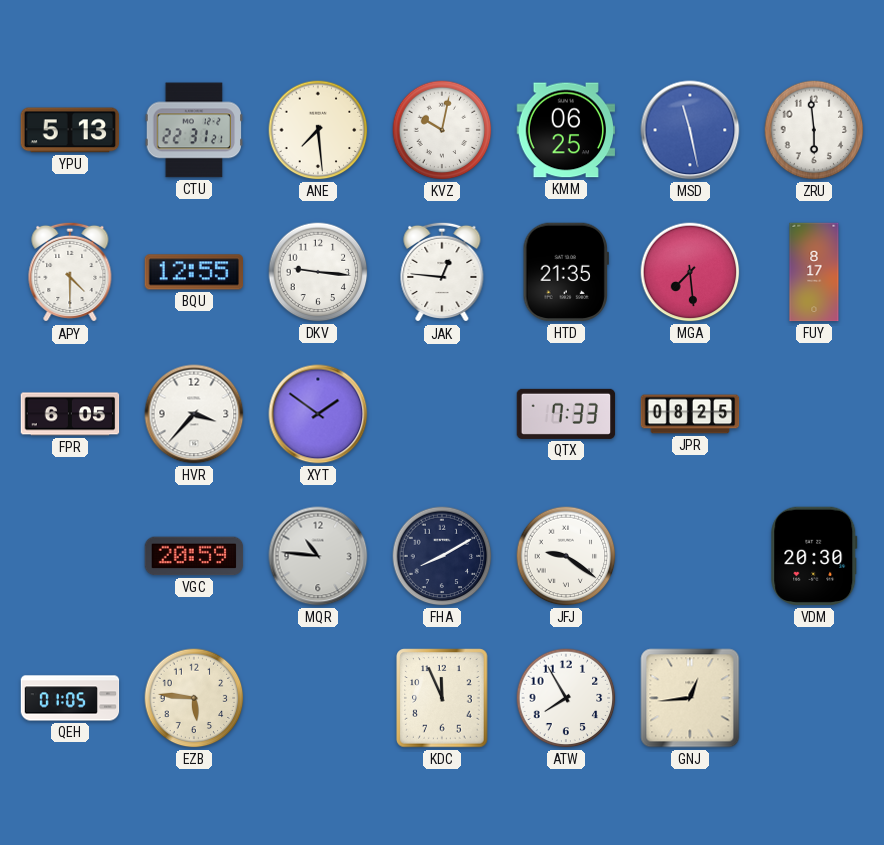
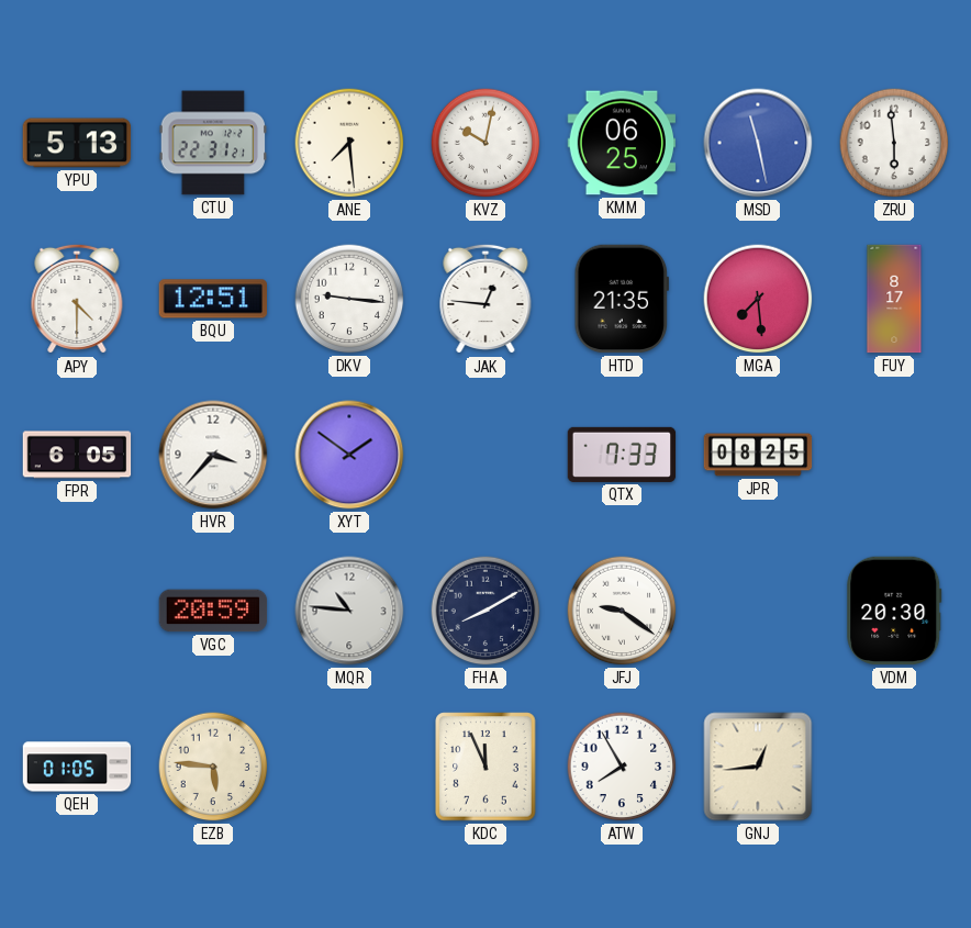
BQU: 12:55 -> 12:51 (212, 299)
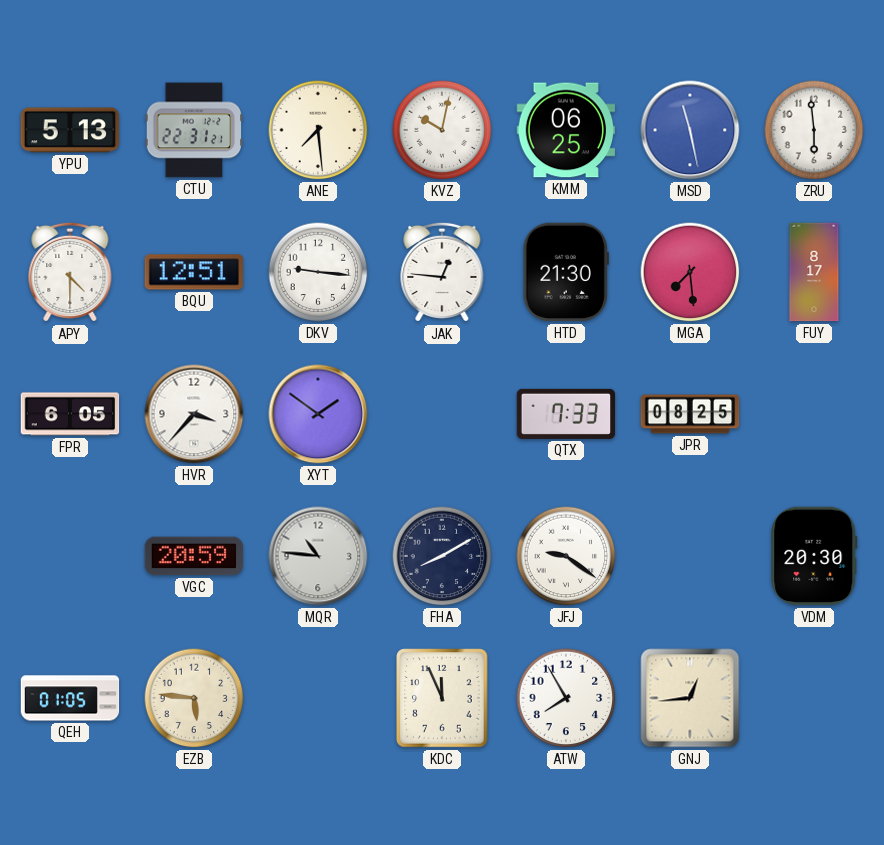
HTD: 21:35 -> 21:30 (566, 272)
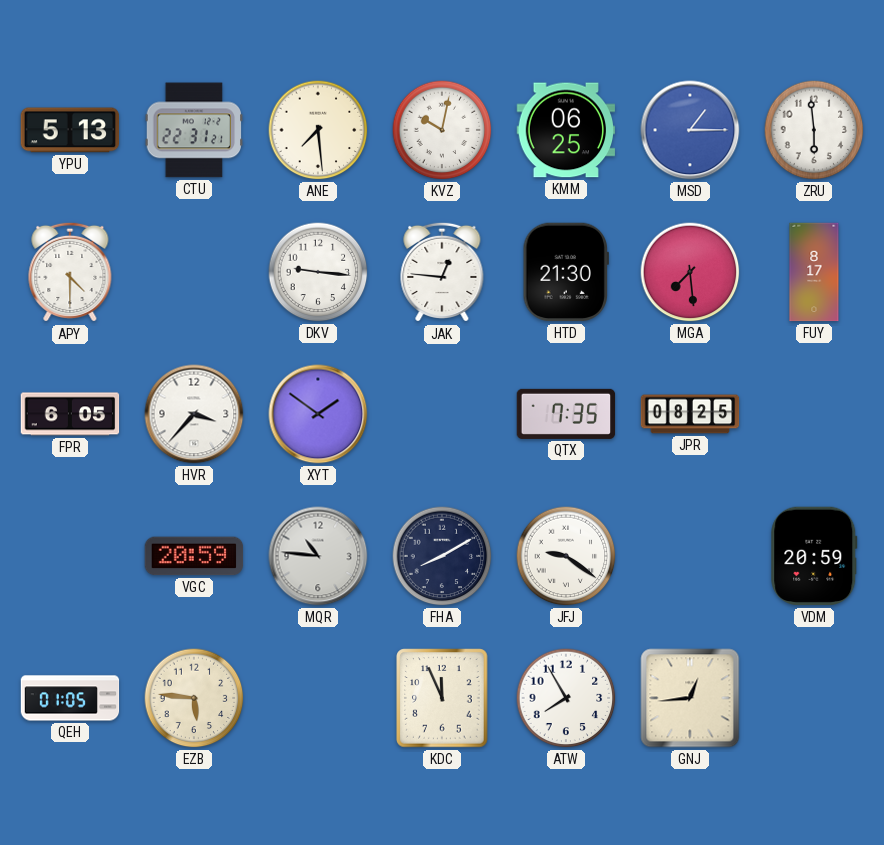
MSD: 11:28 -> 1:15 (690, 130)
BQU: 12:51 -> none (193, 272)
QTX: 7:33 -> 7:35 (566, 414)
VDM: 20:30 -> 20:59 (814, 556)
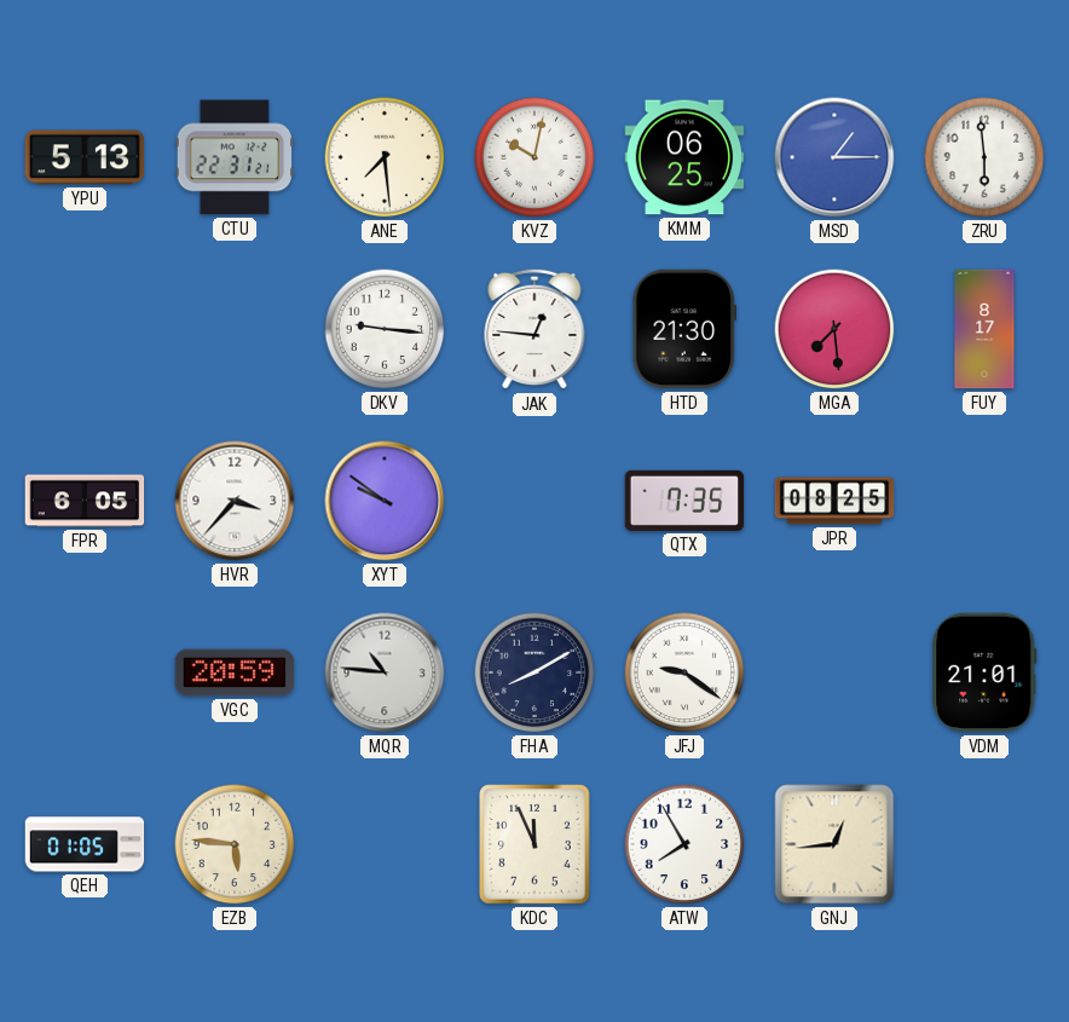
APY: 4:30 -> none (70, 272)
XYT: 1:51 -> 9:51 (385, 501)
VDM: 20:59 -> 21:01 (984, 672)
